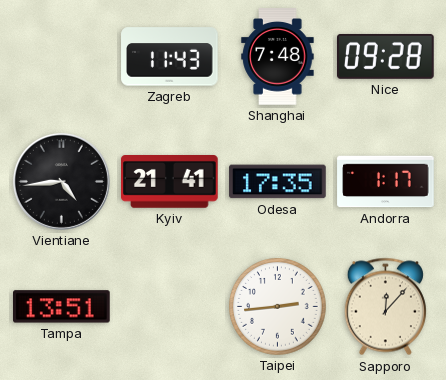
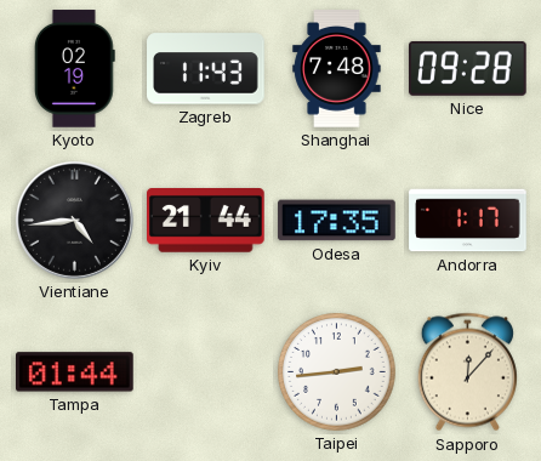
Kyoto: none -> 02:19 (74, 69)
Kyiv: 21:41 -> 21:44 (206, 221)
Tampa: 13:51 -> 01:44 (75, 372)
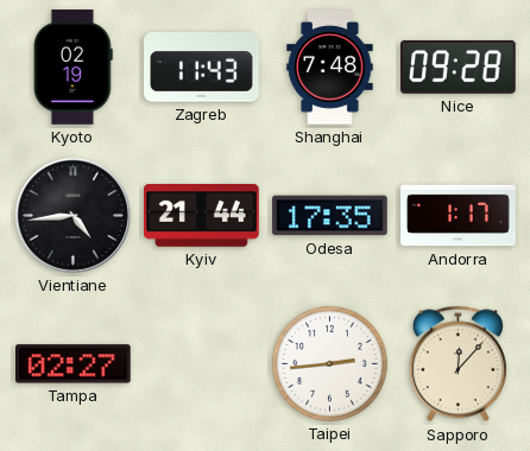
Tampa: 01:44 -> 02:27 (74, 364)
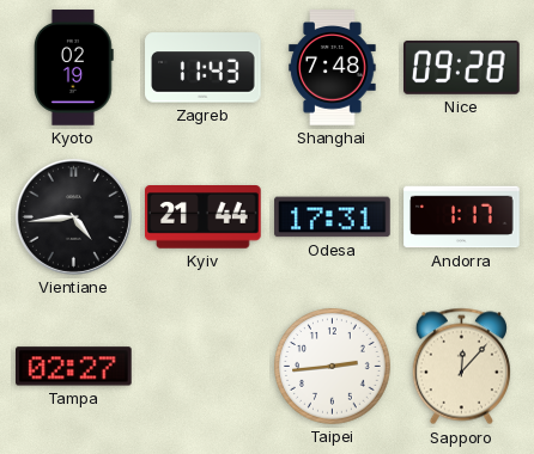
Odesa: 17:35 -> 17:31 (333, 217)
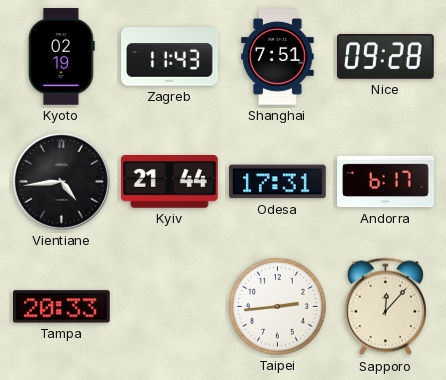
Shanghai: 7:48 -> 7:51 (278, 57)
Andorra: 1:17 -> 6:17 (386, 182)
Tampa: 02:27 -> 20:33 (62, 307)
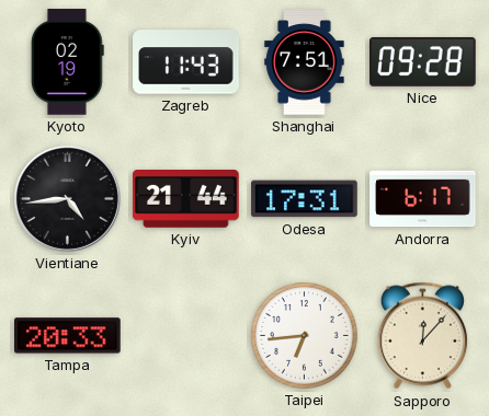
Taipei: 2:44 -> 6:44 (305, 336)
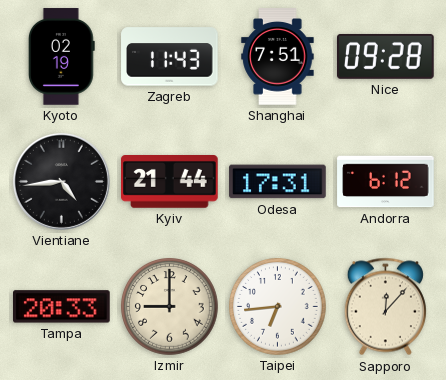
Andorra: 6:17 -> 6:12 (386, 182)
Izmir: none -> 9:00 (170, 307)
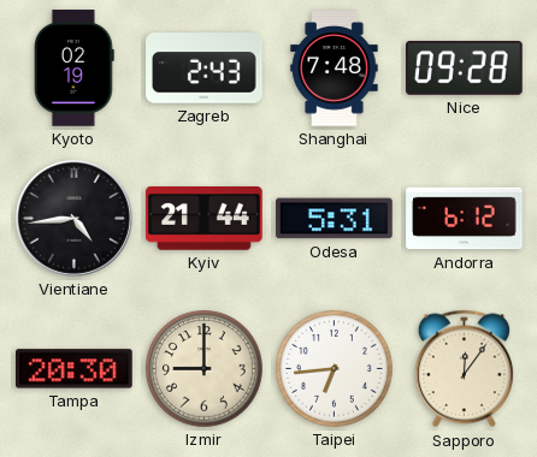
Zagreb: 11:43 -> 2:43 (205, 69)
Shanghai: 7:51 -> 7:48 (335, 69)
Odesa: 17:31 -> 5:31 (335, 219)
Tampa: 20:33 -> 20:30 (75, 369)
Sapporo: 12:07 -> 12:06 (464, 369)
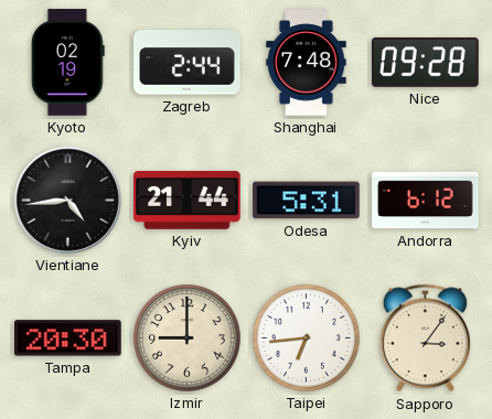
Zagreb: 2:43 -> 2:44 (188, 63)
Sapporo: 12:06 -> 3:06 (425, 339)
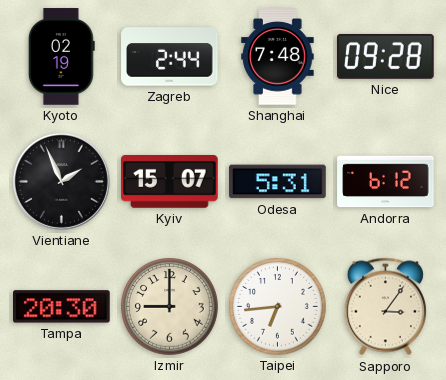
Vientiane: 4:44 -> 1:56 (61, 181)
Kyiv: 21:44 -> 15:07 (170, 182)
